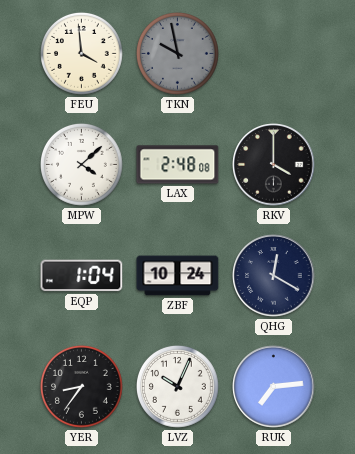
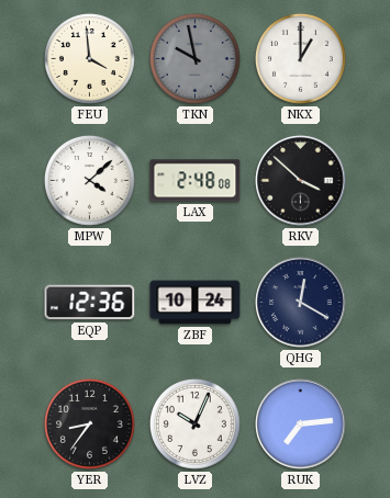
NKX: none -> 1:00 (300, 58)
RKV: 4:00 -> 3:52 (301, 181)
EQP: 1:04 -> 12:36 (90, 303)
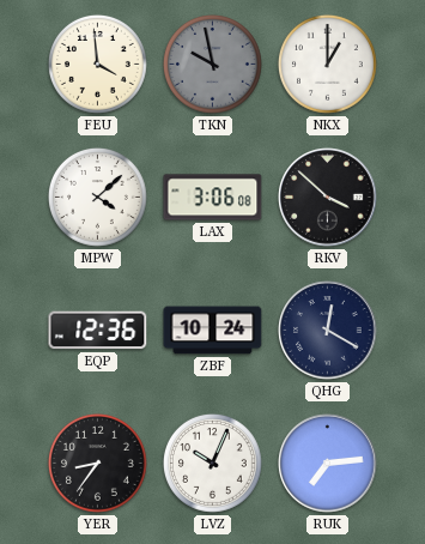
LAX: 2:48 -> 3:06 (213, 198)
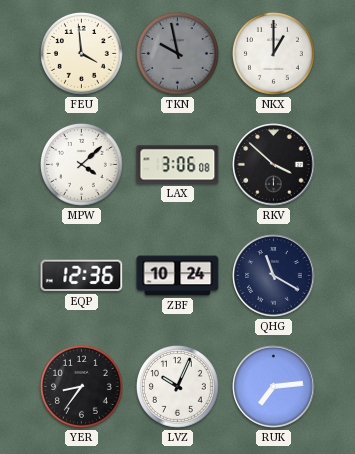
QHG: 12:20 -> 11:20 (274, 276)
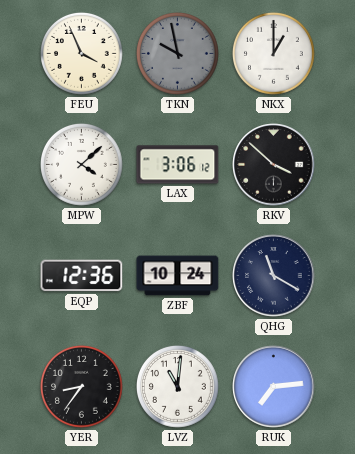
FEU: 3:59 -> 3:56 (81, 53)
LAX: 3:06:08 -> 3:06:12 (178, 165)
LVZ: 10:04 -> 11:01 (177, 386)
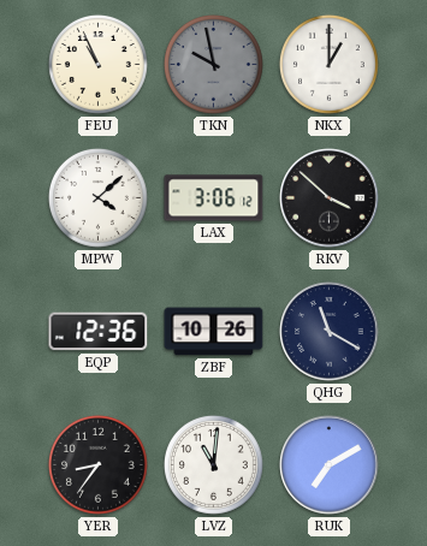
FEU: 3:56 -> 10:56 (97, 64)
ZBF: 10:24 -> 10:26 (214, 332)
RUK: 7:14 -> 7:10 (330, 465)
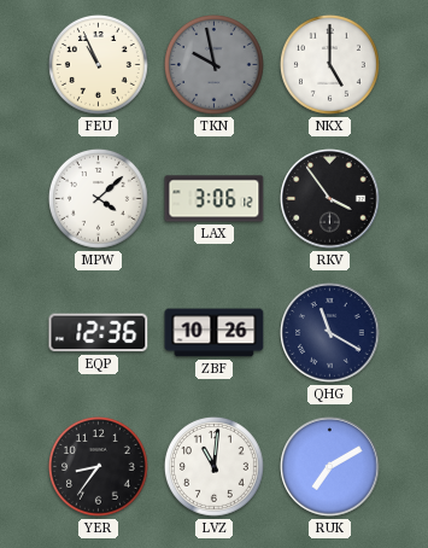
NKX: 1:00 -> 5:00 (329, 64)
RKV: 3:52 -> 3:54 (330, 199)
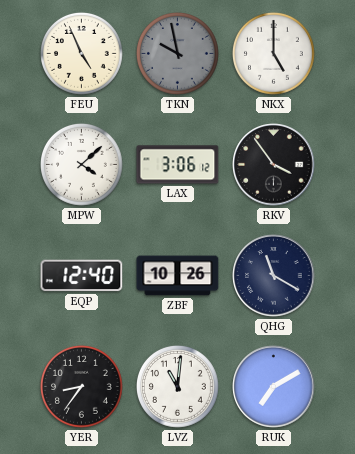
FEU: 10:56 -> 4:56 (81, 53)
EQP: 12:36 -> 12:40 (82, 276)
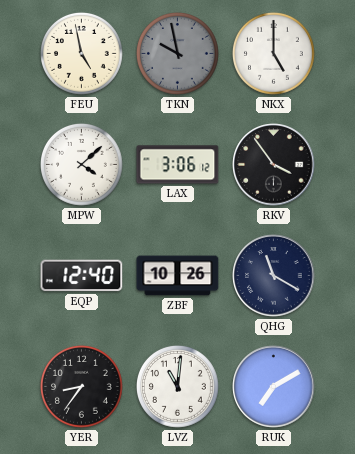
FEU: 4:56 -> 4:58 (81, 53)
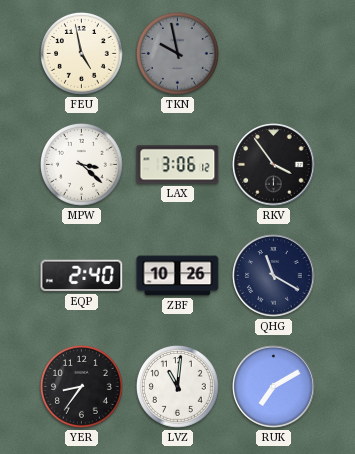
NKX: 5:00 -> none (273, 53)
MPW: 4:08 -> 3:22 (81, 164)
EQP: 12:40 -> 2:40 (82, 276)
